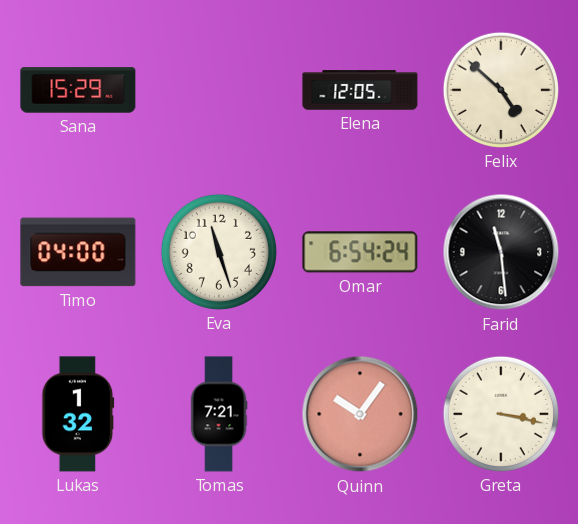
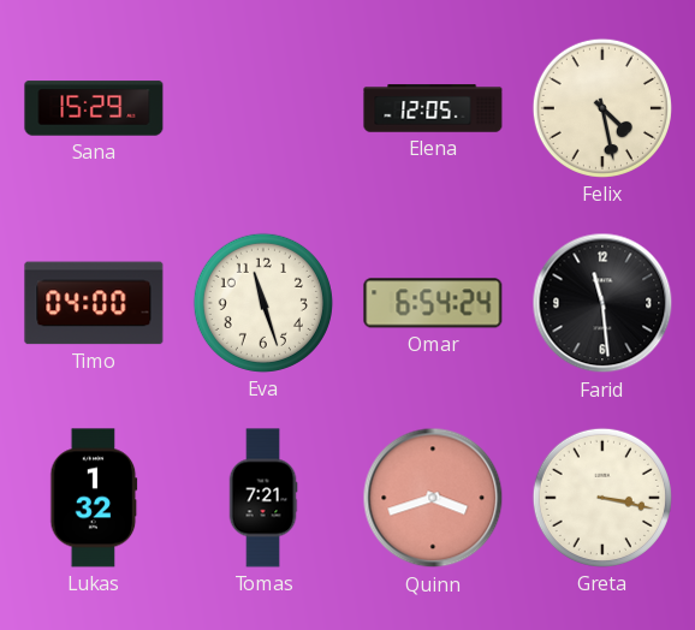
Felix: 4:52 -> 4:28 (602, 108)
Quinn: 10:06 -> 3:42 (433, 498)
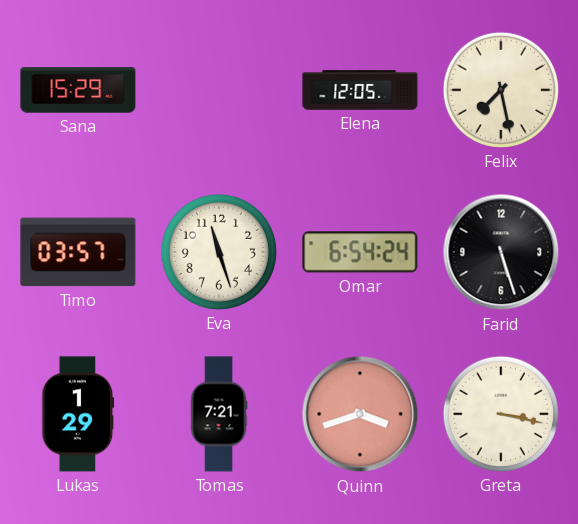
Felix: 4:28 -> 7:28 (501, 90)
Timo: 04:00 -> 03:57 (78, 252)
Farid: 11:29 -> 5:27 (501, 252)
Lukas: 1:32 -> 1:29 (78, 414)
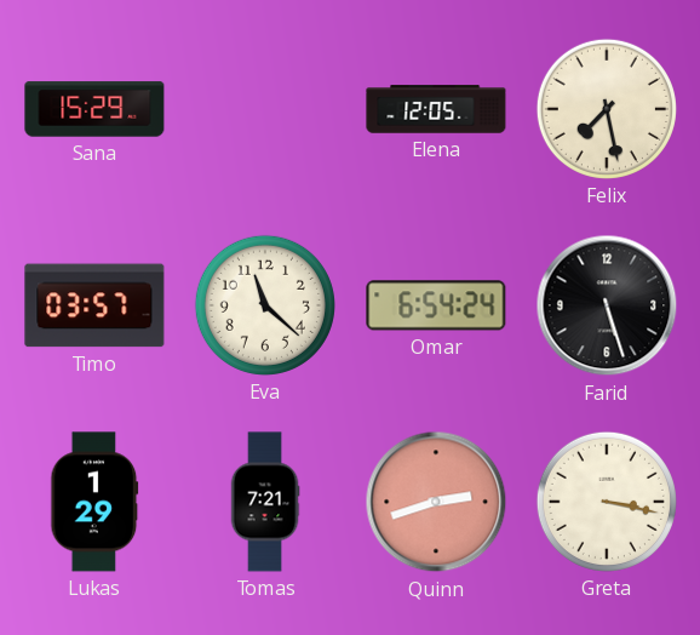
Eva: 11:27 -> 11:22 (265, 305)
Quinn: 3:42 -> 2:42 (436, 502)
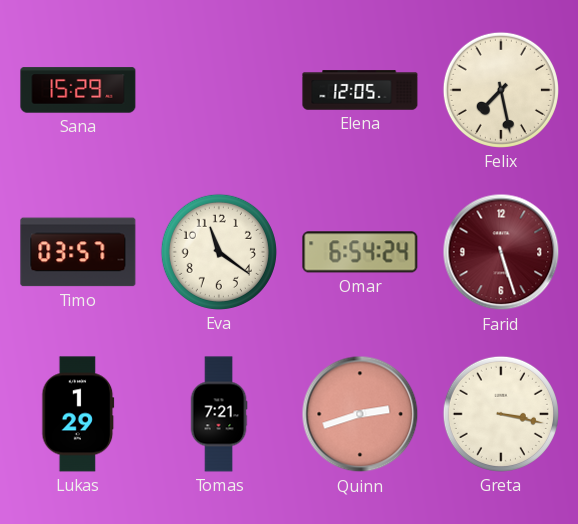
Eva: 11:22 -> 11:21 (219, 252)
Farid dial: black -> burgundy (501, 252)
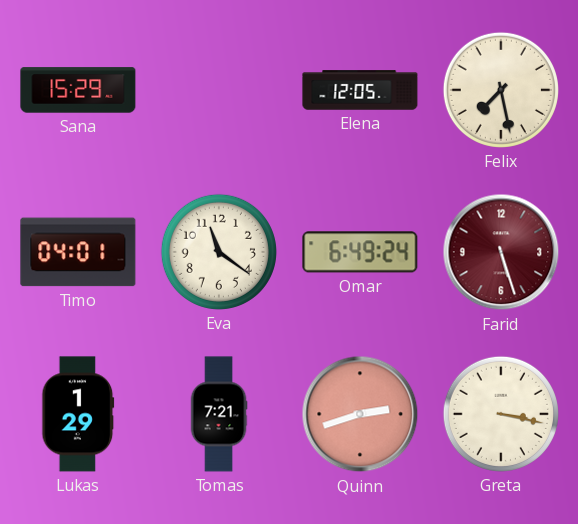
Timo: 03:57 -> 04:01 (78, 252)
Omar: 6:54 -> 6:49 (360, 252)
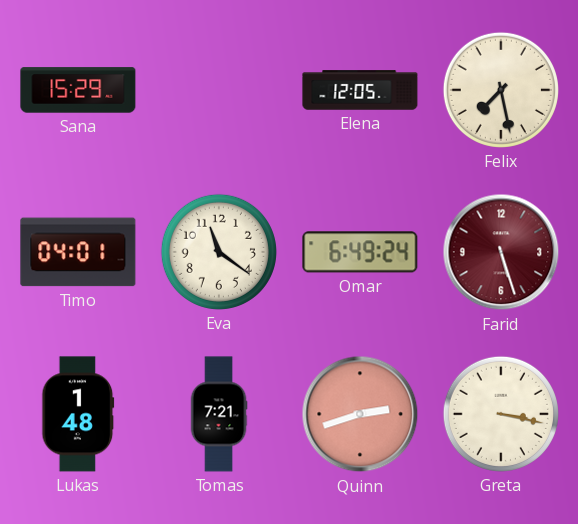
Lukas: 1:29 -> 1:48 (78, 414)
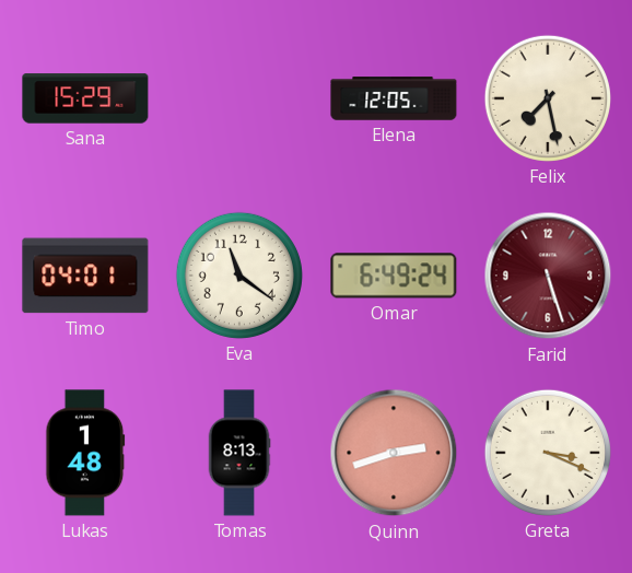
Tomas: 7:21 -> 8:13 (239, 453)
Greta: 3:17 -> 3:19 (548, 453)
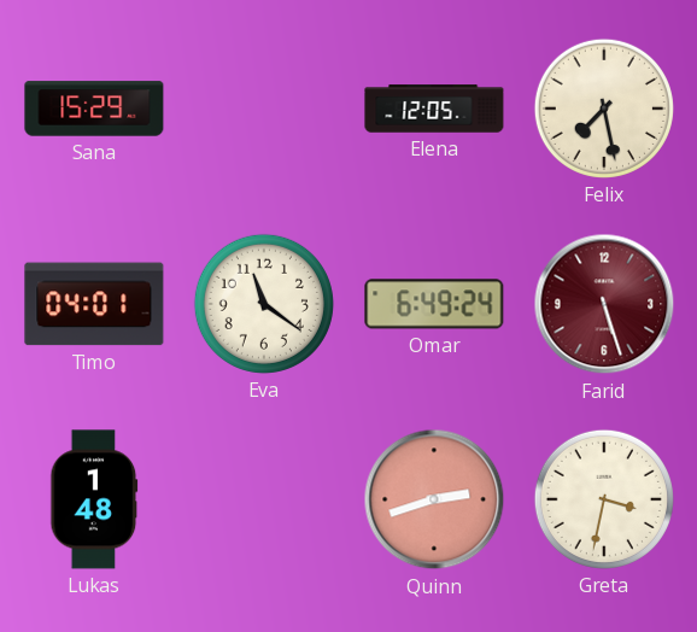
Tomas: 8:13 -> none (239, 453)
Greta: 3:19 -> 3:32 (604, 499)
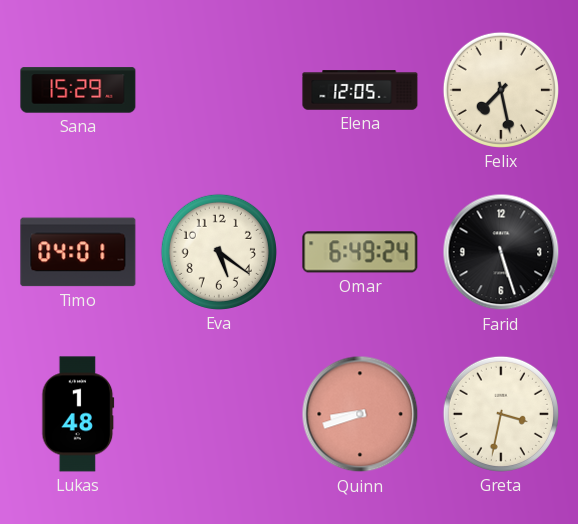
Eva: 11:21 -> 5:21 (219, 252)
Farid dial: burgundy -> black (501, 252)
Quinn: 2:42 -> 8:42 (360, 414)
